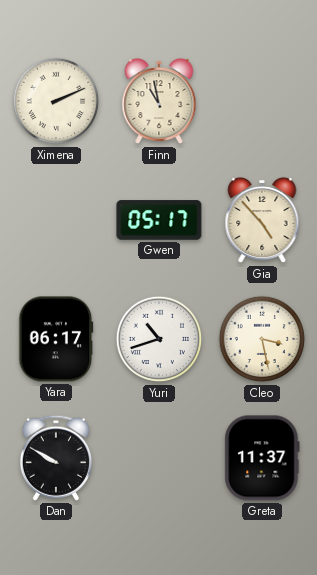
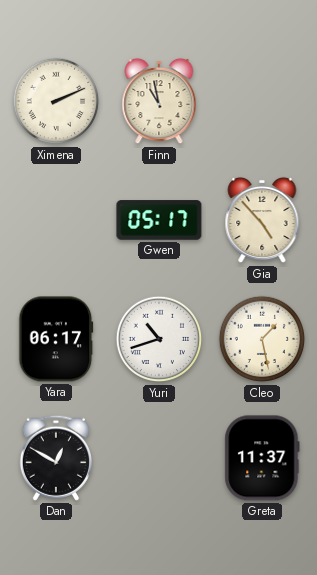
Cleo: 3:28 -> 1:28 (262, 339)
Dan: 9:50 -> 12:50 (56, 458)
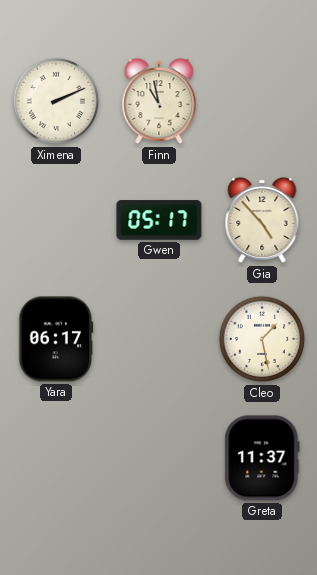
Yuri: 10:42 -> none (159, 339)
Dan: 12:50 -> none (56, 458)
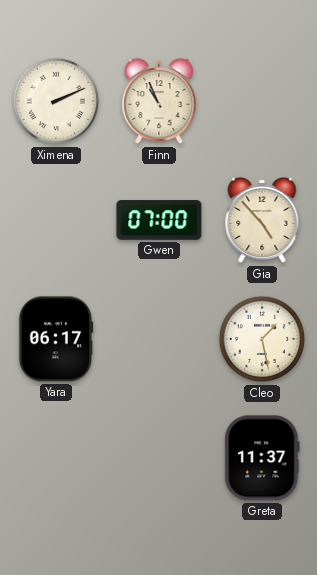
Finn: 10:58 -> 10:56 (159, 101)
Gwen: 05:17 -> 07:00 (159, 220)
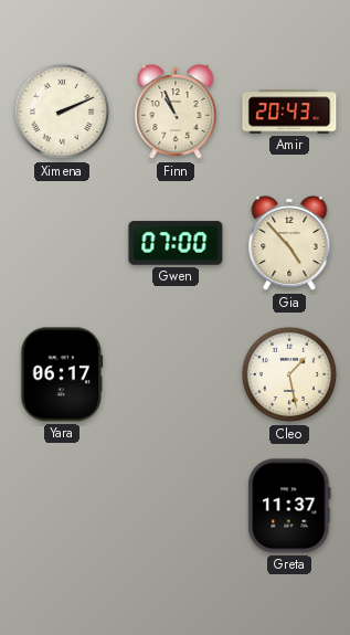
Amir: none -> 20:43 (289, 112)
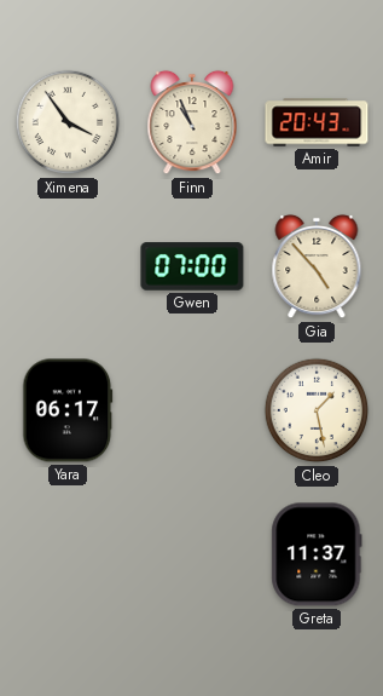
Ximena: 2:11 -> 3:54 (68, 122)
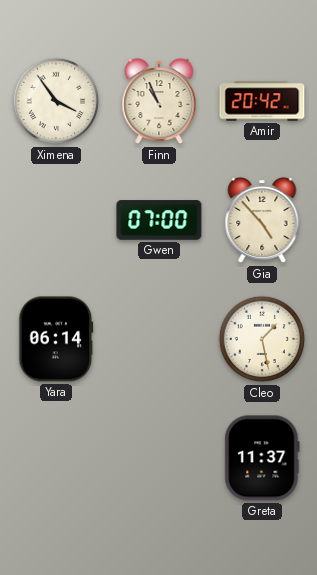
Amir: 20:43 -> 20:42 (262, 101)
Yara: 06:17 -> 06:14 (56, 339)
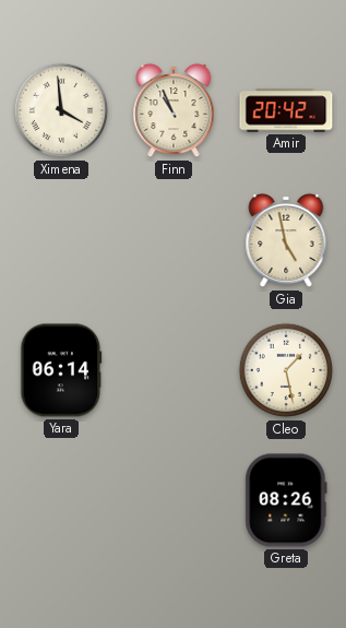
Ximena: 3:54 -> 3:59 (61, 110)
Gwen: 07:00 -> none (159, 220)
Gia: 4:53 -> 4:58 (286, 240)
Greta: 11:37 -> 08:26 (286, 500)
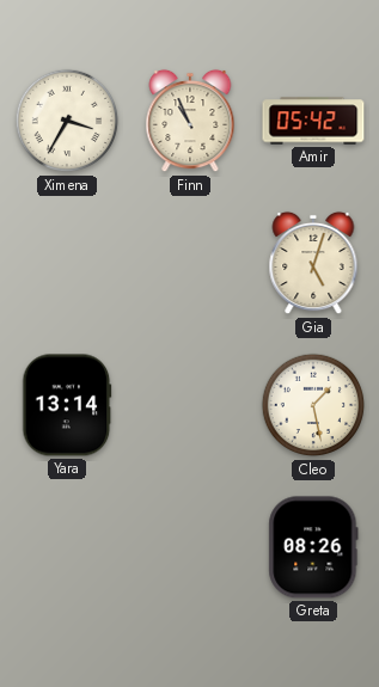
Ximena: 3:59 -> 3:35 (67, 121)
Amir: 20:42 -> 05:42 (313, 121)
Gia: 4:58 -> 5:03 (313, 263)
Yara: 06:14 -> 13:14 (67, 405)
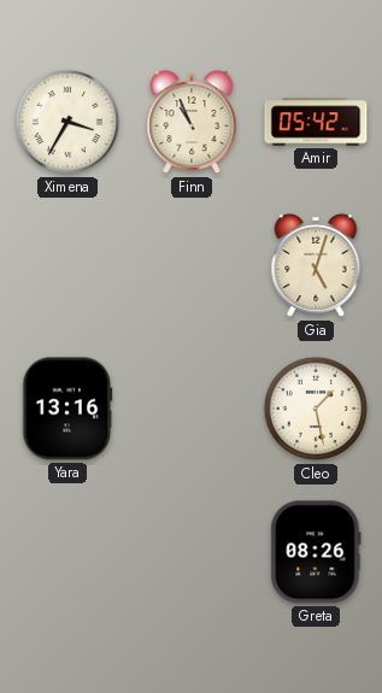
Yara: 13:14 -> 13:16 (67, 409)
